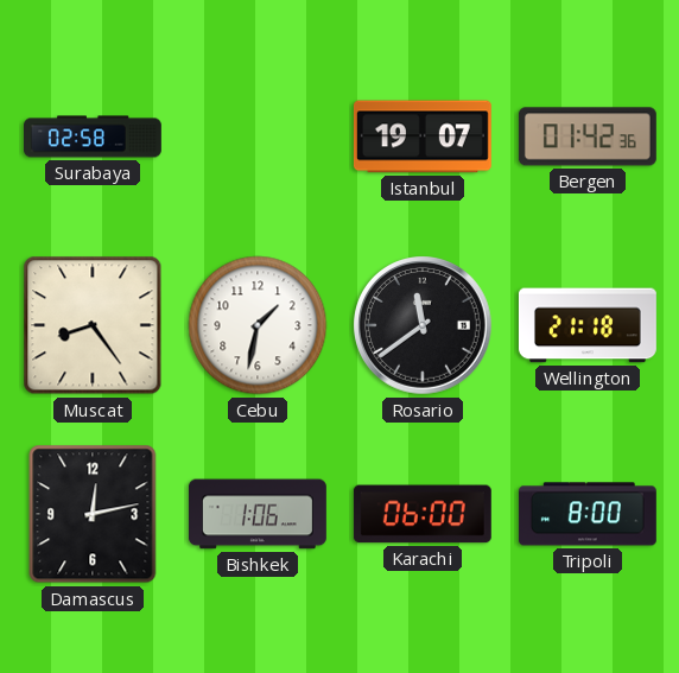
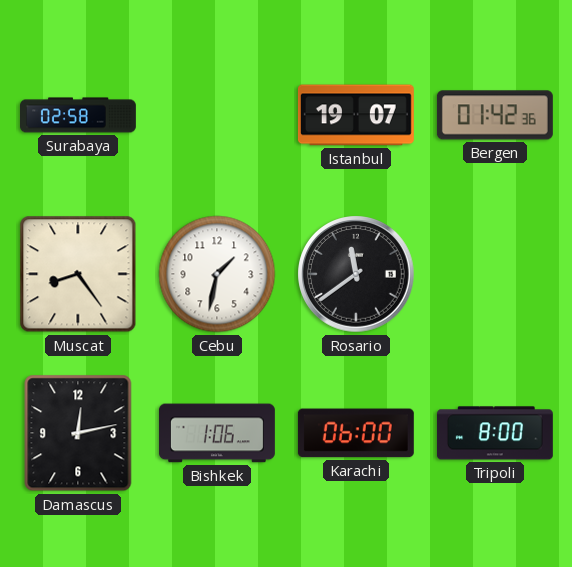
Wellington: 21:18 -> none (588, 325)
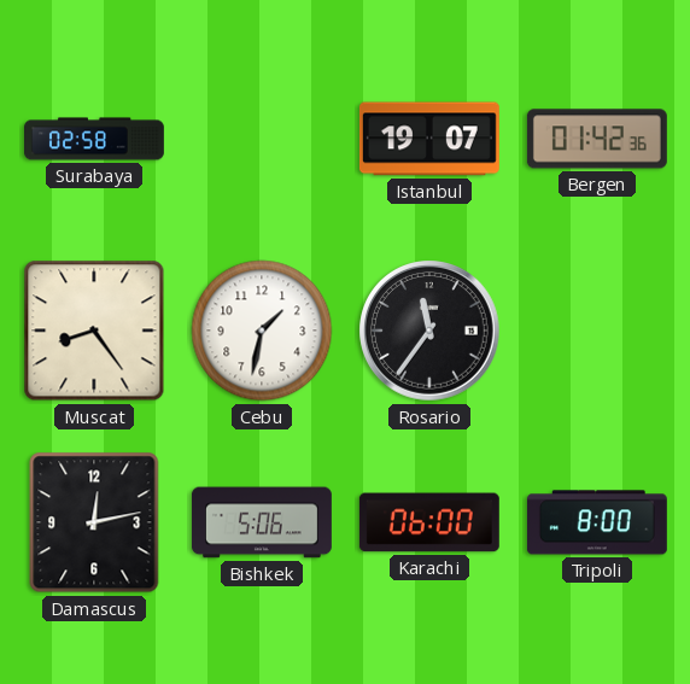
Rosario: 11:39 -> 11:36 (429, 331)
Bishkek: 1:06 -> 5:06 (262, 522)
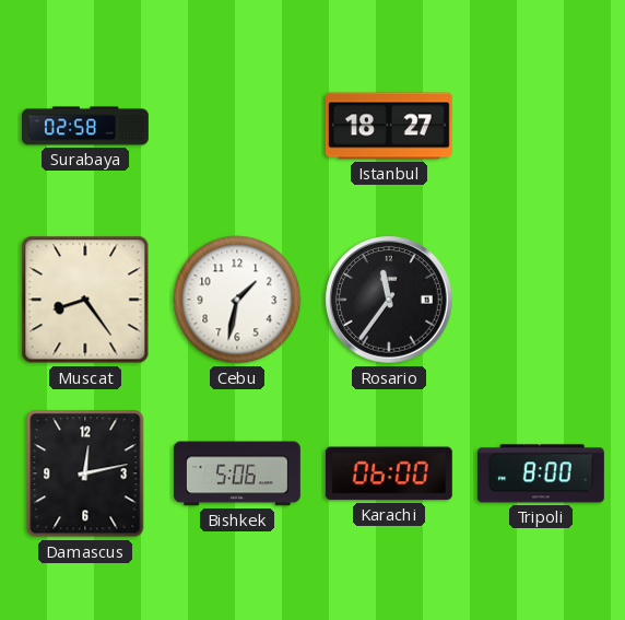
Istanbul: 19:07 -> 18:27 (389, 126)
Bergen: 01:42 -> none (597, 139)
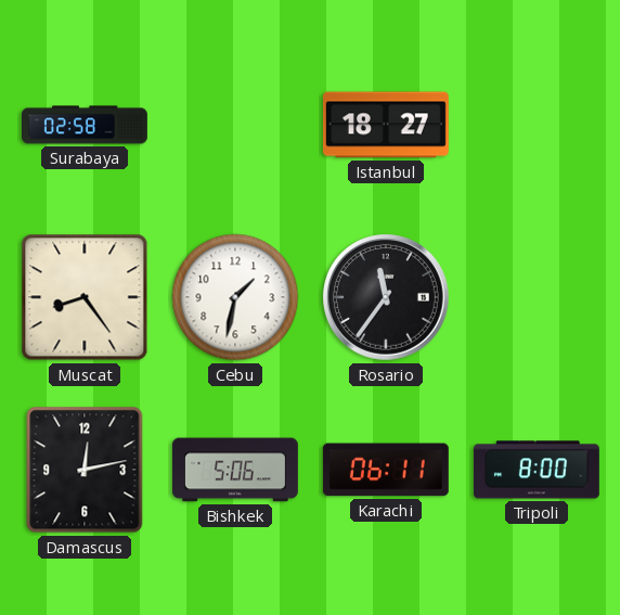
Karachi: 06:00 -> 06:11 (386, 470)
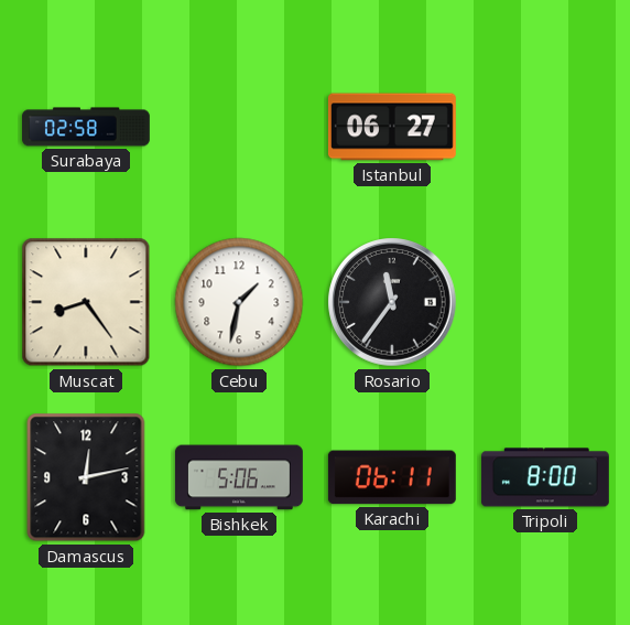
Istanbul: 18:27 -> 06:27 (392, 127)
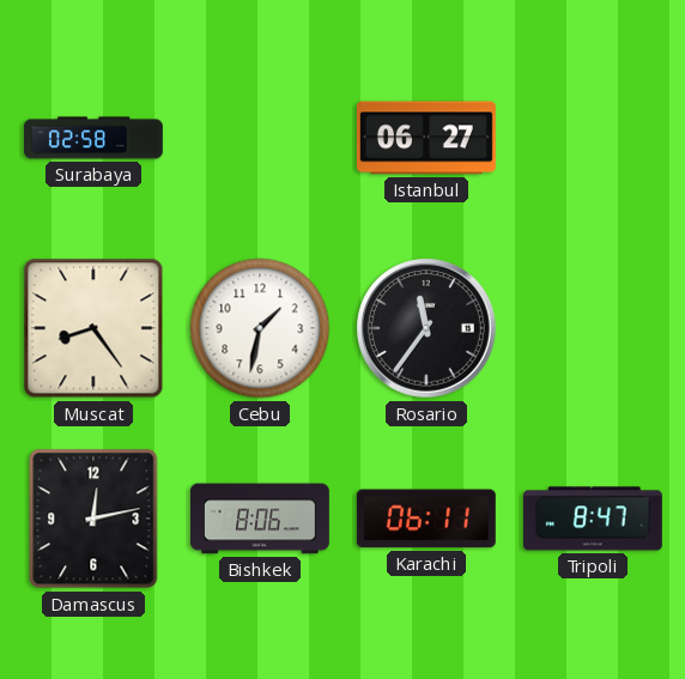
Bishkek: 5:06 -> 8:06 (260, 519)
Tripoli: 8:00 -> 8:47 (593, 519)
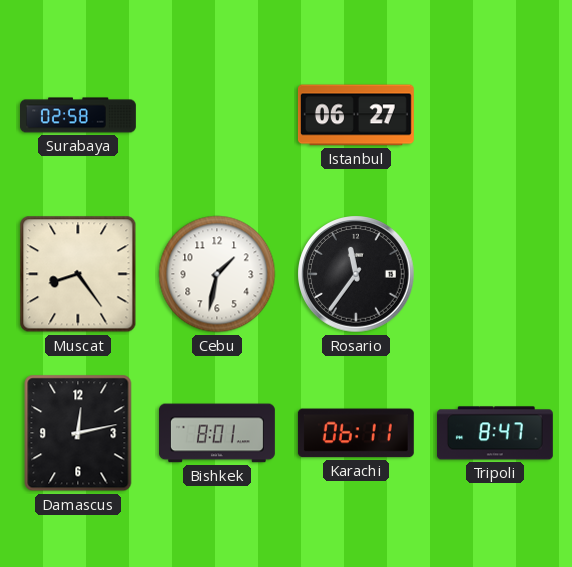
Bishkek: 8:06 -> 8:01 (217, 433)
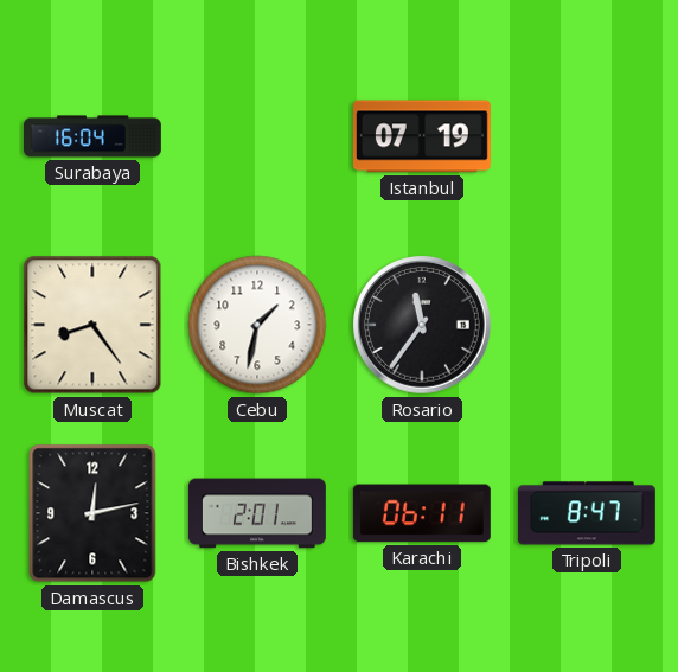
Surabaya: 02:58 -> 16:04 (94, 136)
Istanbul: 06:27 -> 07:19 (422, 136)
Bishkek: 8:01 -> 2:01 (257, 513)
